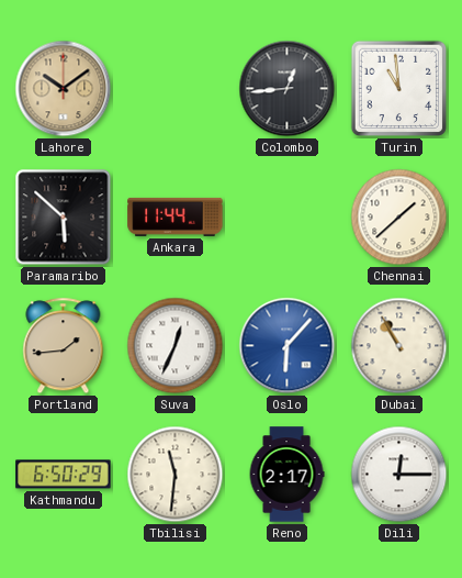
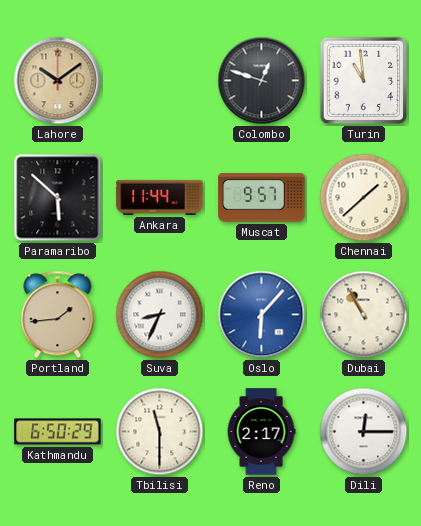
Colombo: 12:44 -> 12:48 (262, 81)
Muscat: none -> 9:57 (262, 198)
Suva: 12:34 -> 8:34 (160, 315)
Tbilisi: 11:31 -> 11:30 (160, 432)
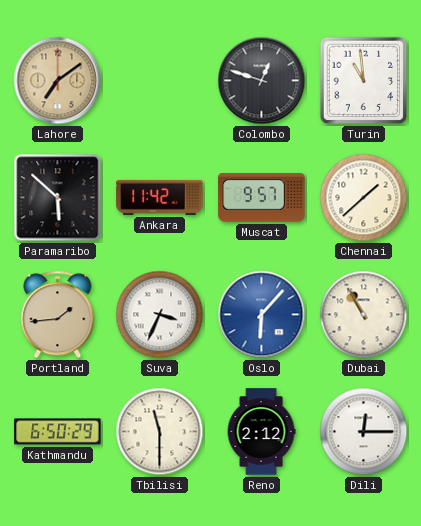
Lahore: 10:09 -> 7:09 (58, 81)
Ankara: 11:44 -> 11:42 (160, 197)
Suva: 8:34 -> 3:34 (160, 315)
Reno: 2:17 -> 2:12 (261, 432)
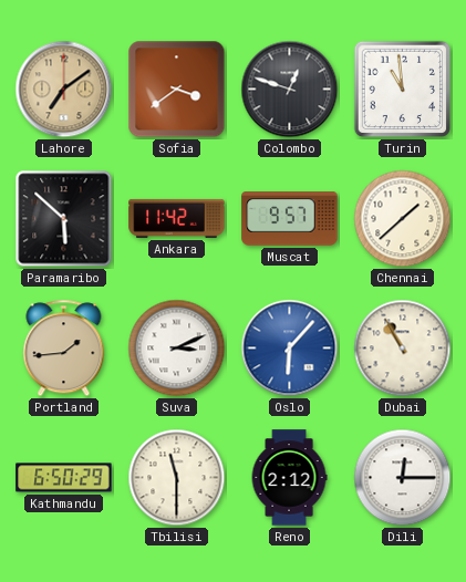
Sofia: none -> 3:39 (177, 90)
Suva: 3:34 -> 3:11 (177, 349)
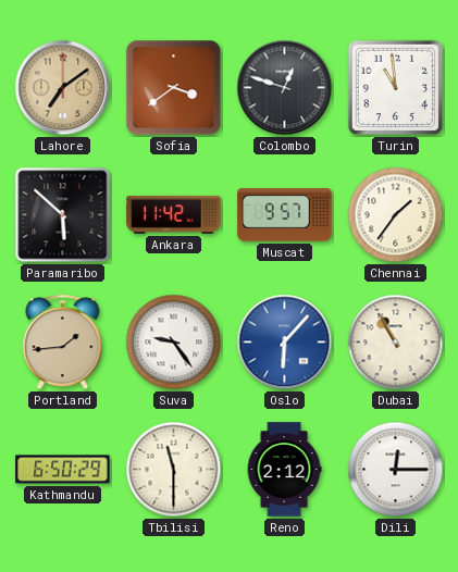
Chennai: 1:38 -> 1:36 (396, 215)
Suva: 3:11 -> 9:24 (174, 343)
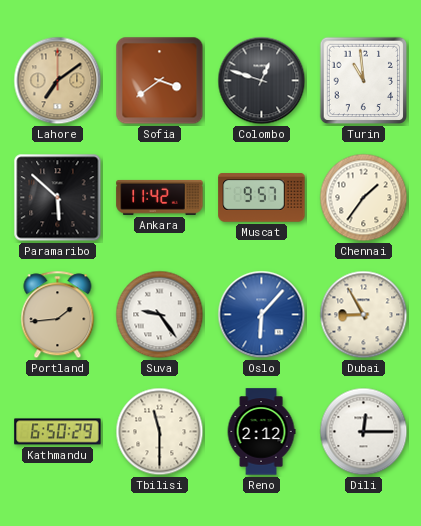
Dubai: 10:55 -> 8:55 (364, 315)
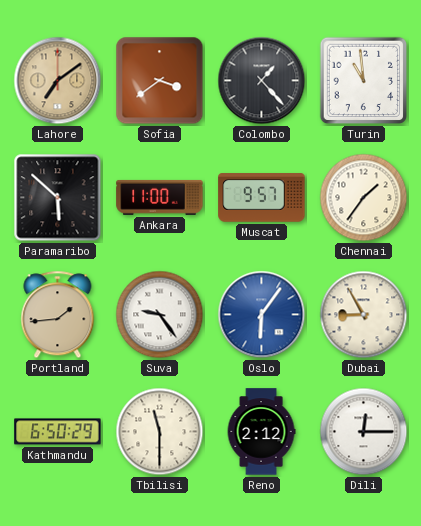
Colombo: 12:48 -> 1:23 (262, 81)
Ankara: 11:42 -> 11:00 (160, 197)
Oslo: 6:07 -> 6:06 (262, 315)
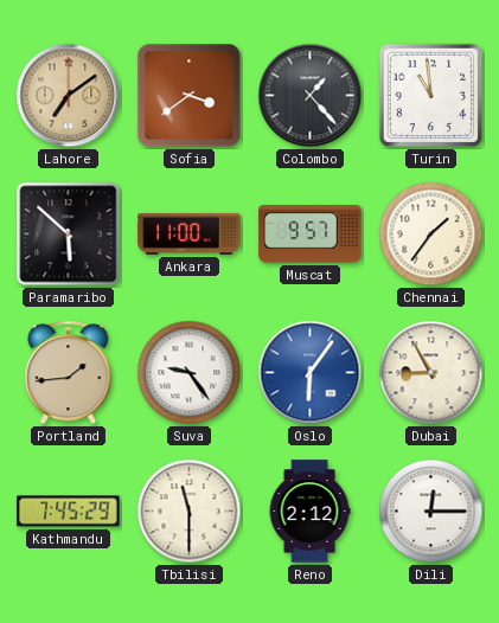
Kathmandu: 6:50 -> 7:45 (69, 512)
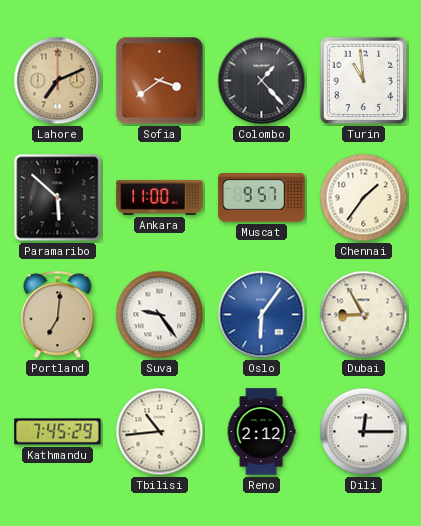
Lahore: 7:09 -> 7:11 (58, 81)
Portland: 1:44 -> 7:01 (58, 315)
Tbilisi: 11:30 -> 10:44 (160, 432)
